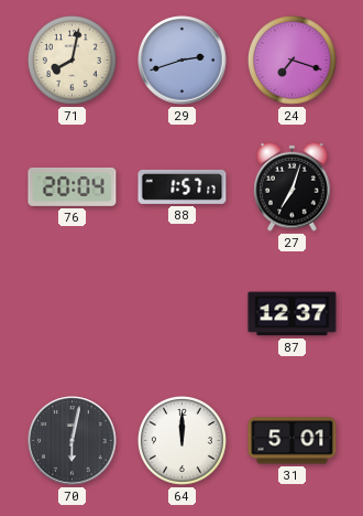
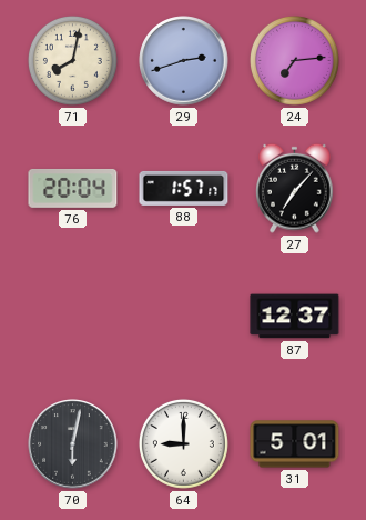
24: 7:18 -> 7:14 (294, 60)
27: 7:03 -> 7:07 (295, 188)
64: 12:00 -> 9:00 (183, 443)
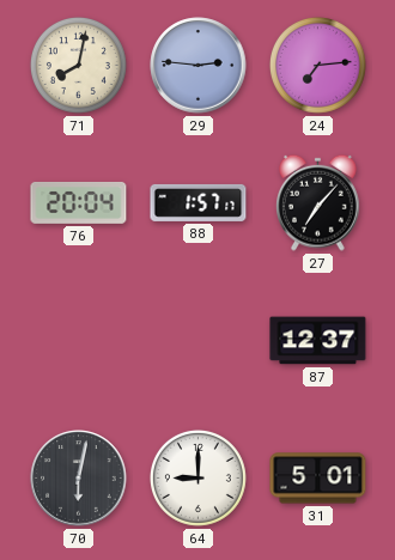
29: 2:42 -> 2:46 (199, 66)
